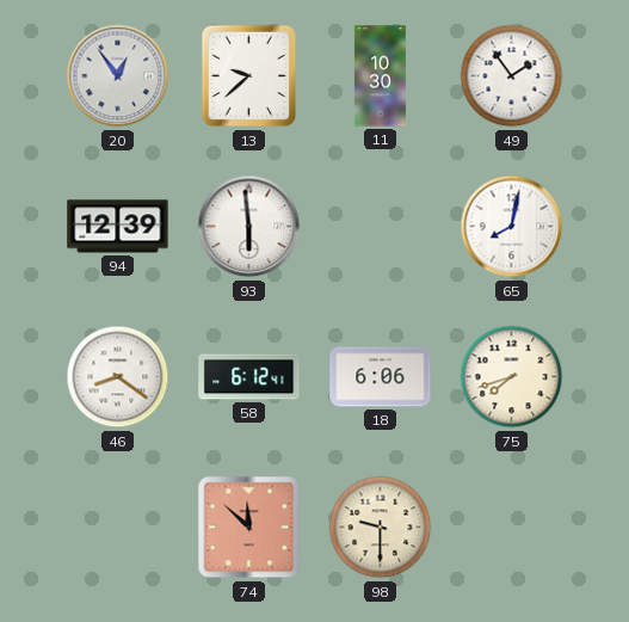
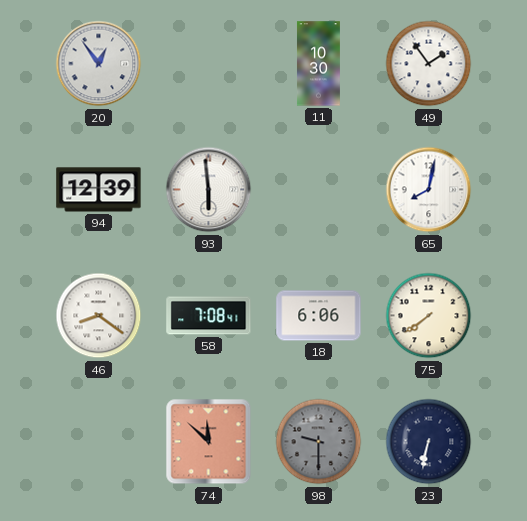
13: 9:38 -> none (249, 76)
58: 6:12 -> 7:08 (209, 316)
75: 7:42 -> 7:39 (429, 316)
98 dial: cream -> grey (319, 442)
23: none -> 6:32 (429, 442)
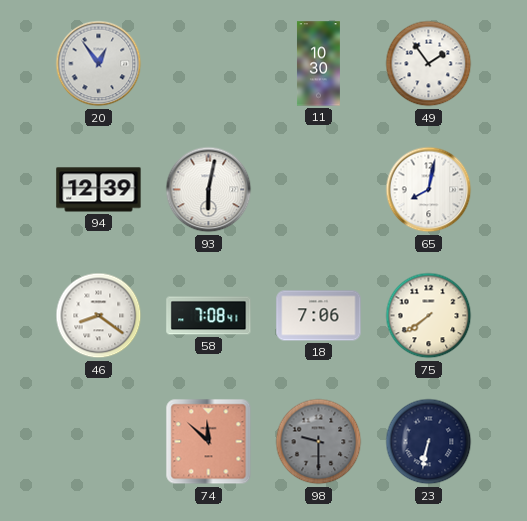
93: 5:59 -> 6:02 (209, 190)
18: 6:06 -> 7:06 (319, 316)
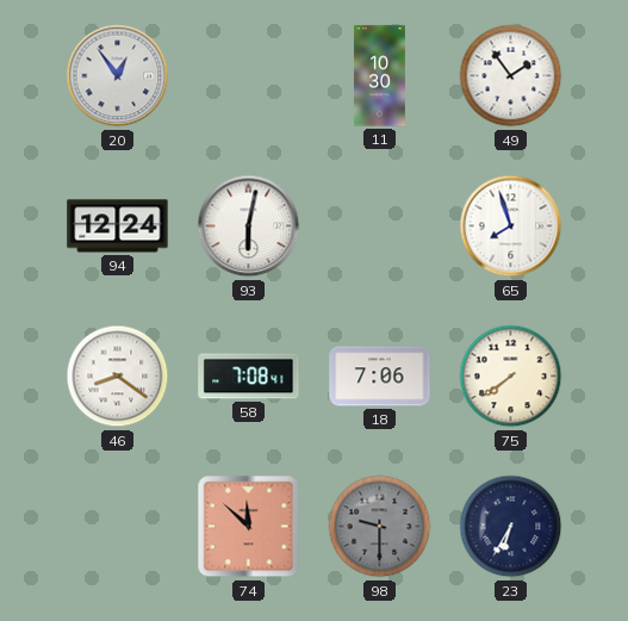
94: 12:39 -> 12:24 (118, 226)
65: 8:02 -> 7:57 (511, 226)
23: 6:32 -> 6:35 (511, 527)
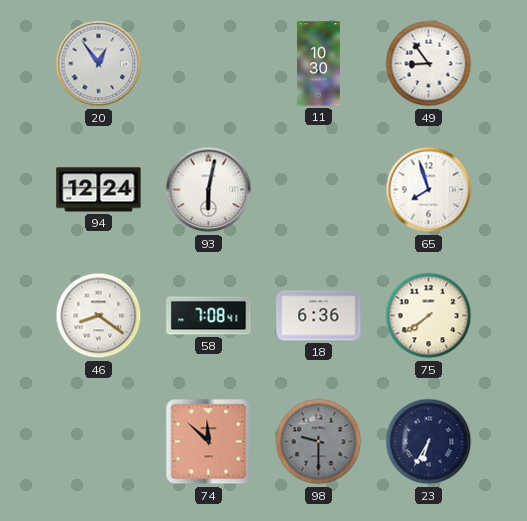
49: 1:54 -> 8:54 (429, 64)
18: 7:06 -> 6:36 (319, 316)
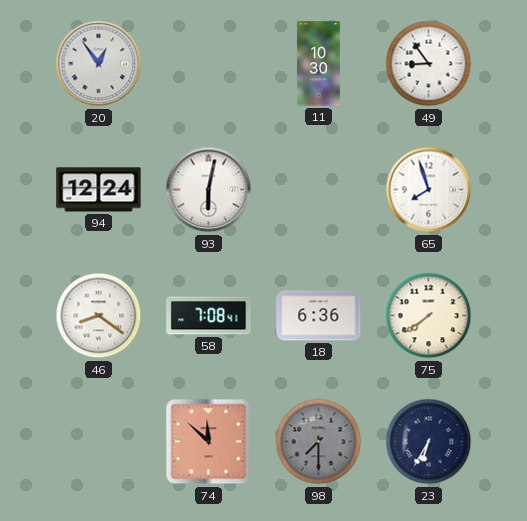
98: 9:30 -> 7:30 (319, 442)
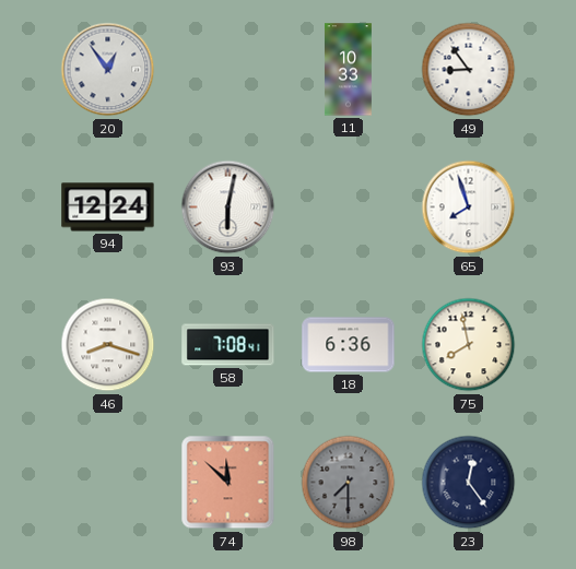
11: 10:30 -> 10:33 (348, 70)
46: 8:21 -> 8:18 (108, 345)
75: 7:39 -> 7:58 (469, 345)
23: 6:35 -> 12:24 (469, 483)
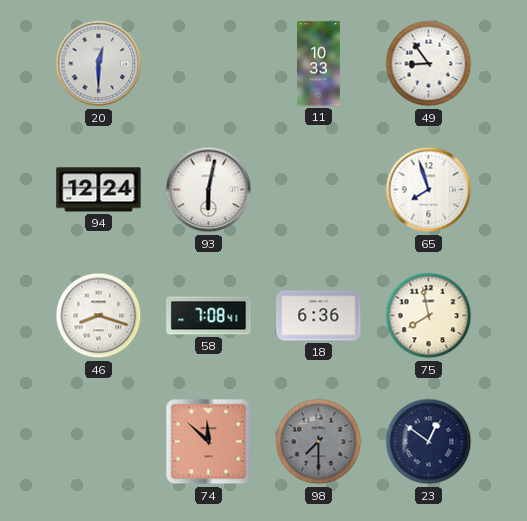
20: 12:54 -> 12:30 (99, 64)
23: 12:24 -> 12:51 (429, 442)
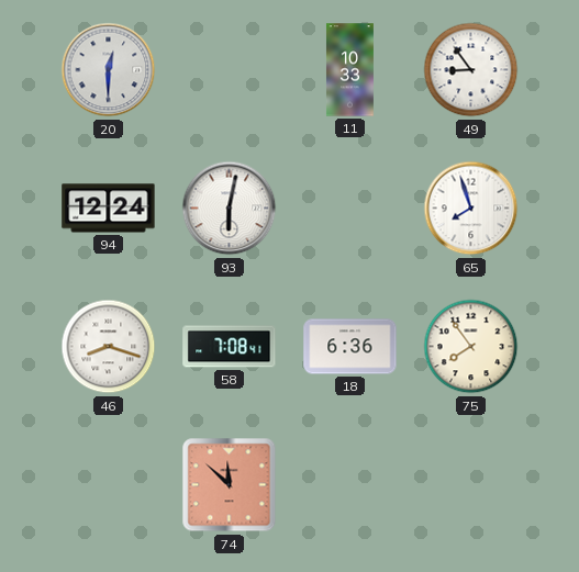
75: 7:58 -> 7:54 (471, 347)
98: 7:30 -> none (319, 442)
23: 12:51 -> none (429, 442)
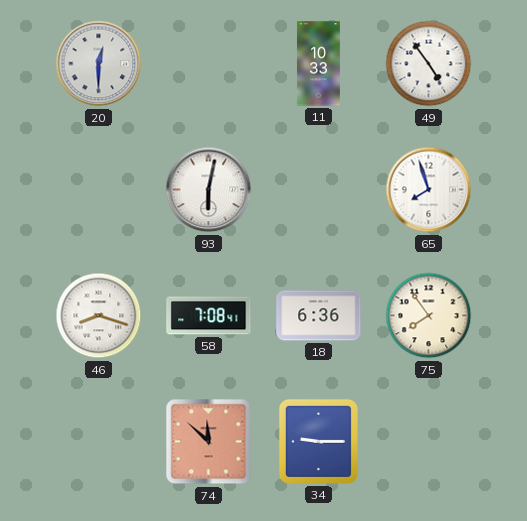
49: 8:54 -> 4:54 (429, 64)
94: 12:24 -> none (109, 209)
34: none -> 9:15 (318, 441)
